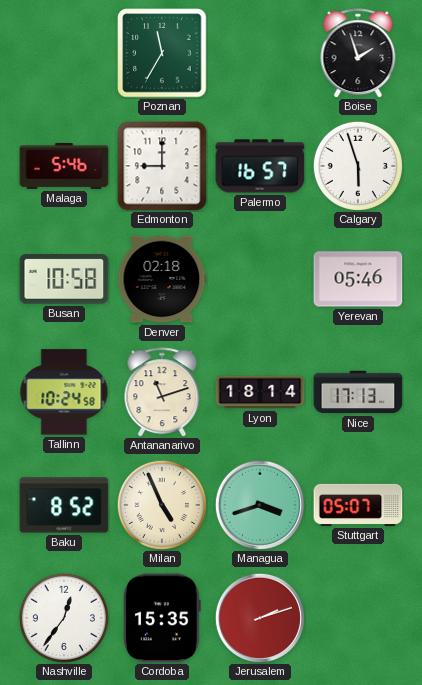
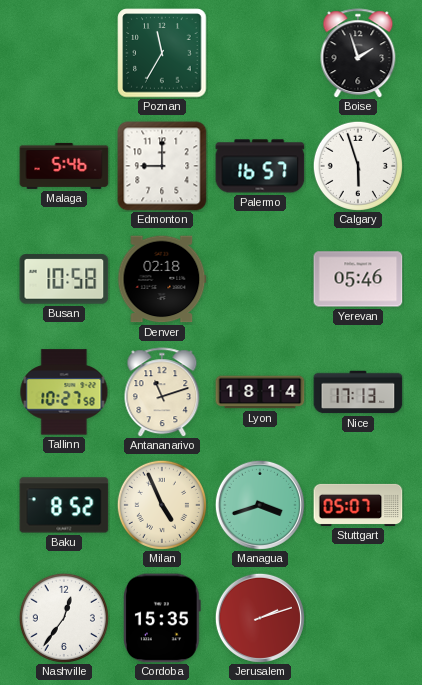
Tallinn: 10:24 -> 10:27 (64, 392)
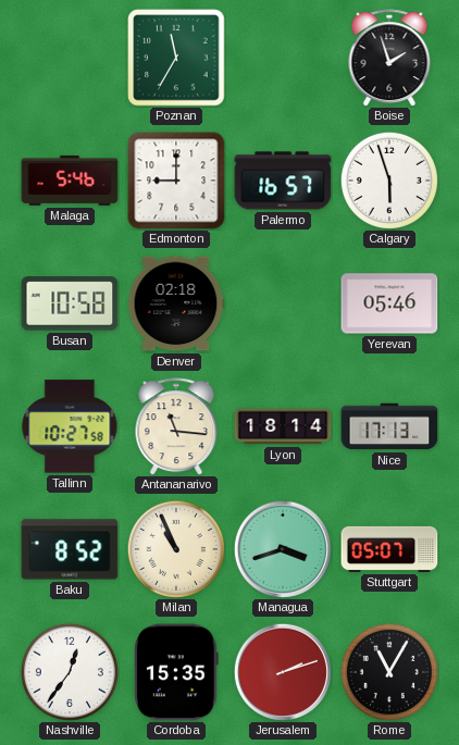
Antananarivo: 11:12 -> 11:16 (176, 426)
Milan: 4:56 -> 10:56 (176, 549)
Rome: none -> 11:05 (389, 672)
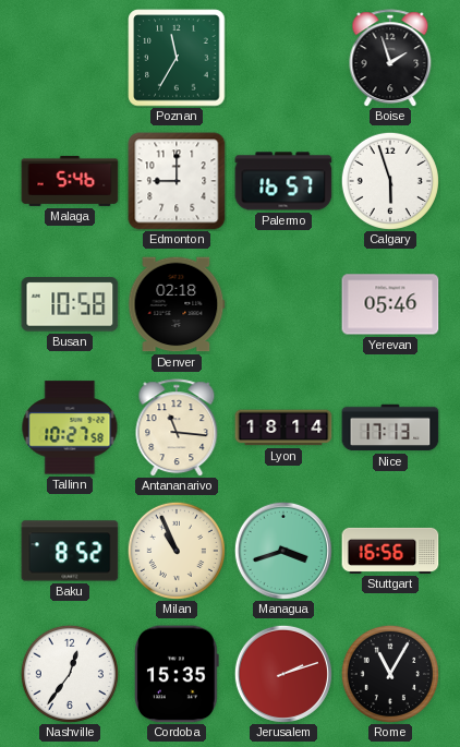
Stuttgart: 05:07 -> 16:56 (390, 551)
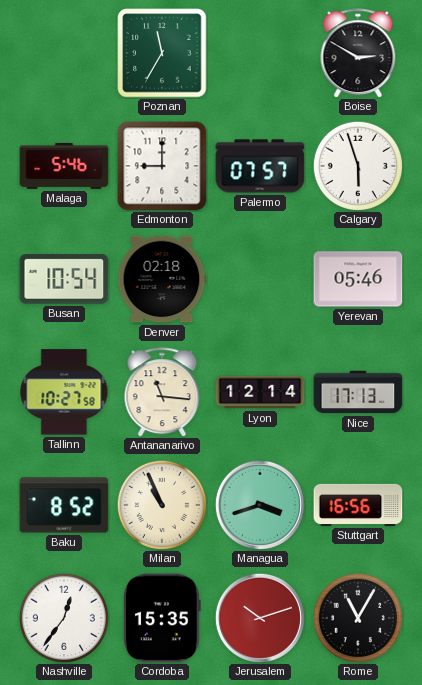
Boise: 1:57 -> 2:50 (358, 53)
Palermo: 16:57 -> 07:57 (260, 166)
Busan: 10:58 -> 10:54 (64, 279)
Lyon: 18:14 -> 12:14 (260, 392)
Jerusalem: 2:12 -> 10:12 (260, 618)
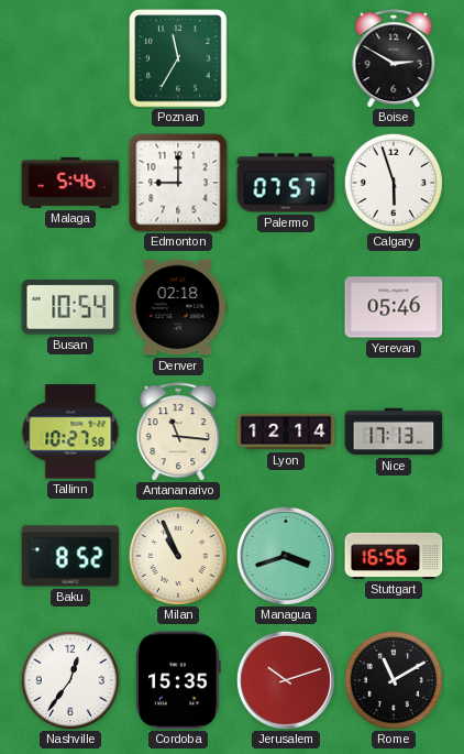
Rome: 11:05 -> 11:10 (394, 680)
